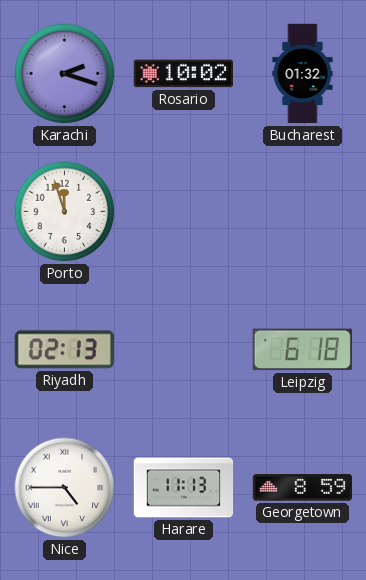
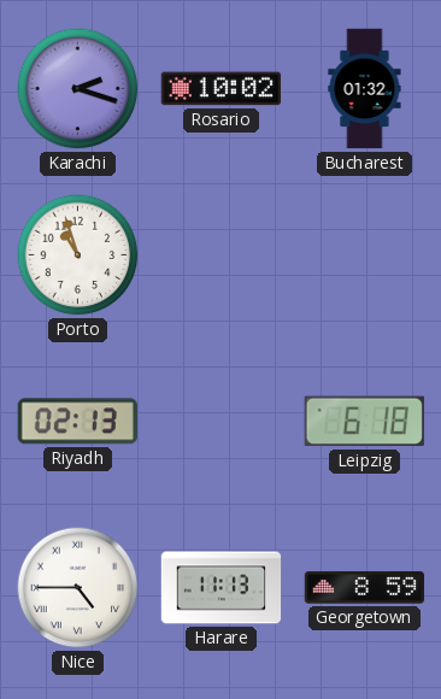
Porto: 11:57 -> 10:57 (78, 255)
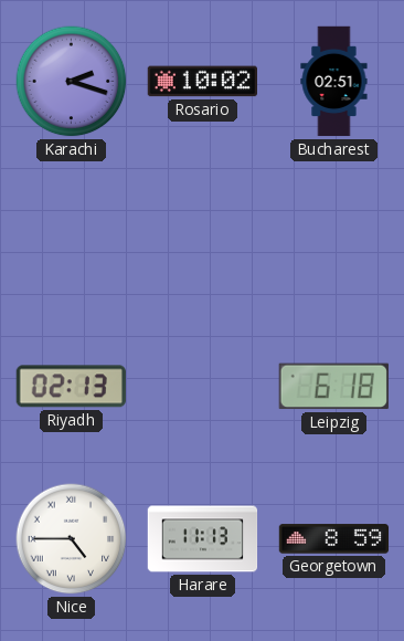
Bucharest: 01:32 -> 02:51 (334, 82)
Porto: 10:57 -> none (78, 255)
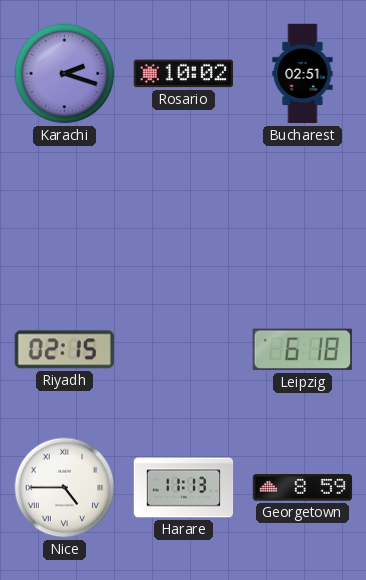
Riyadh: 02:13 -> 02:15 (64, 350)
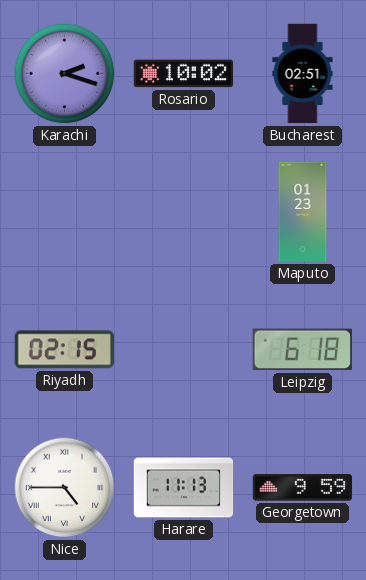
Maputo: none -> 01:23 (303, 212)
Georgetown: 8:59 -> 9:59 (303, 488)
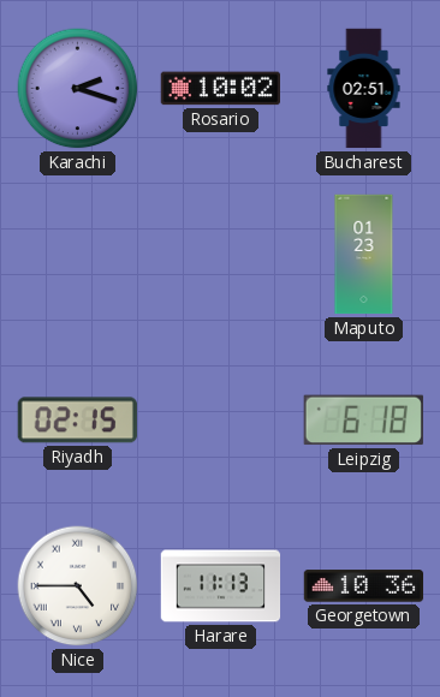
Georgetown: 9:59 -> 10:36 (364, 586)
